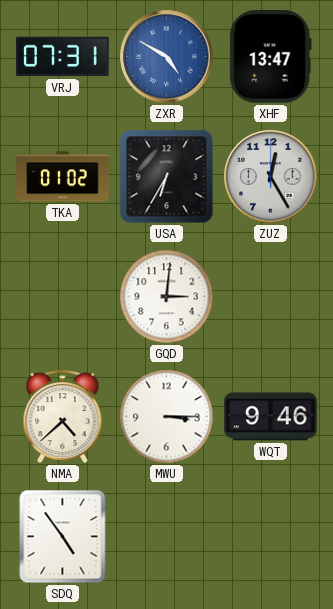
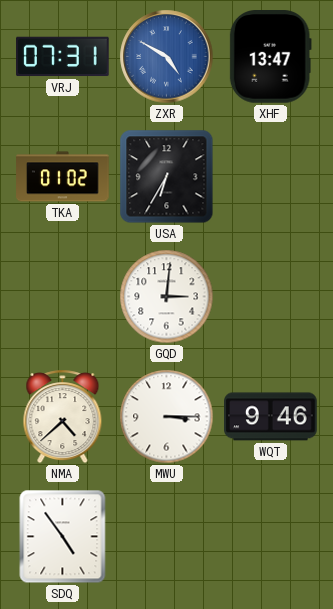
ZUZ: 12:25 -> none (271, 177)
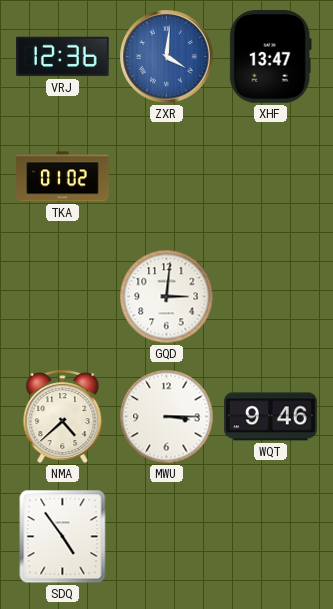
VRJ: 07:31 -> 12:36 (63, 57)
ZXR: 4:50 -> 4:01 (167, 57)
USA: 6:35 -> none (167, 177)
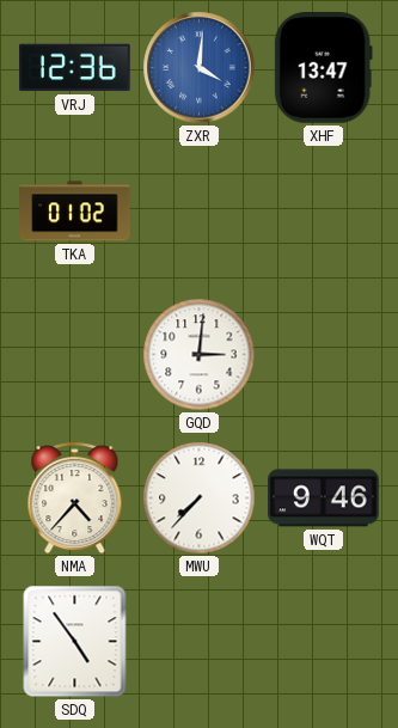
NMA: 4:38 -> 4:37 (75, 498)
MWU: 3:15 -> 7:37 (200, 498)
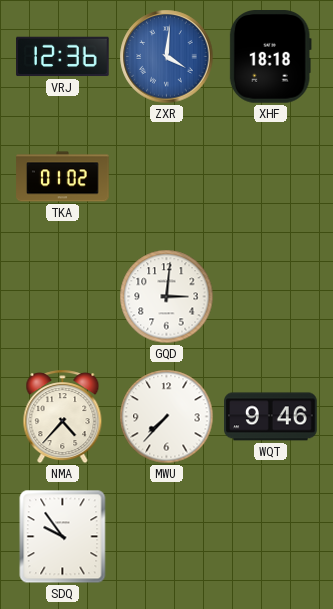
XHF: 13:47 -> 18:18 (270, 57)
SDQ: 4:54 -> 9:54 (63, 537)
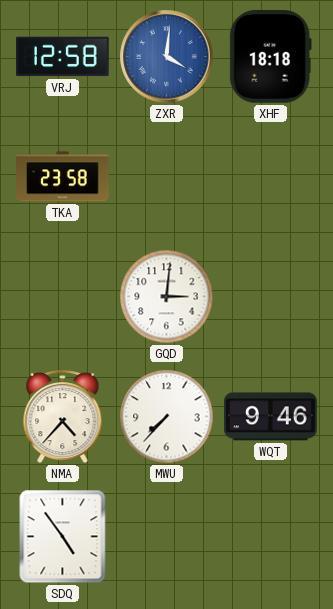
VRJ: 12:36 -> 12:58 (63, 57)
TKA: 01:02 -> 23:58 (63, 177)
SDQ: 9:54 -> 4:54 (63, 537)
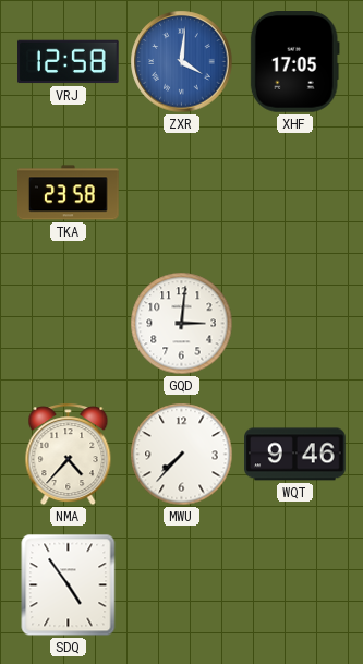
XHF: 18:18 -> 17:05 (294, 62)
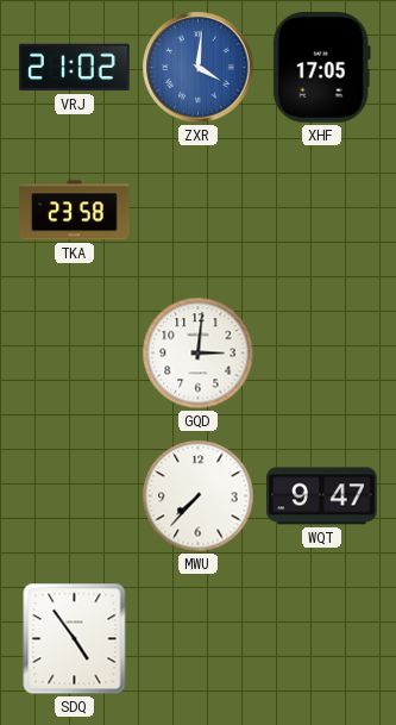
VRJ: 12:58 -> 21:02 (75, 68)
NMA: 4:37 -> none (69, 455)
WQT: 9:46 -> 9:47 (322, 496)
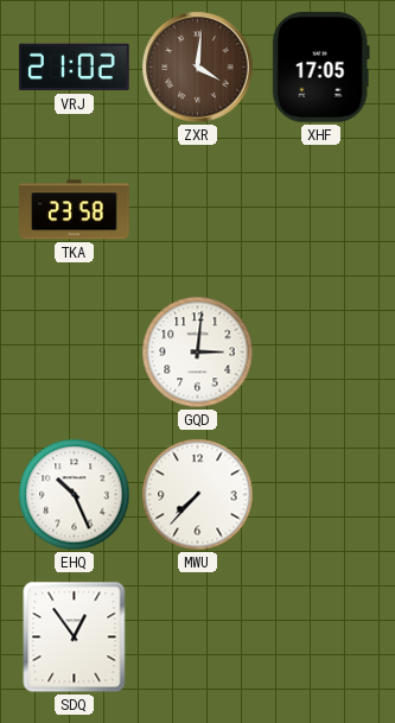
ZXR dial: blue -> brown (198, 68)
EHQ: none -> 10:26 (75, 495)
WQT: 9:47 -> none (322, 496)
SDQ: 4:54 -> 12:54 (75, 638)
